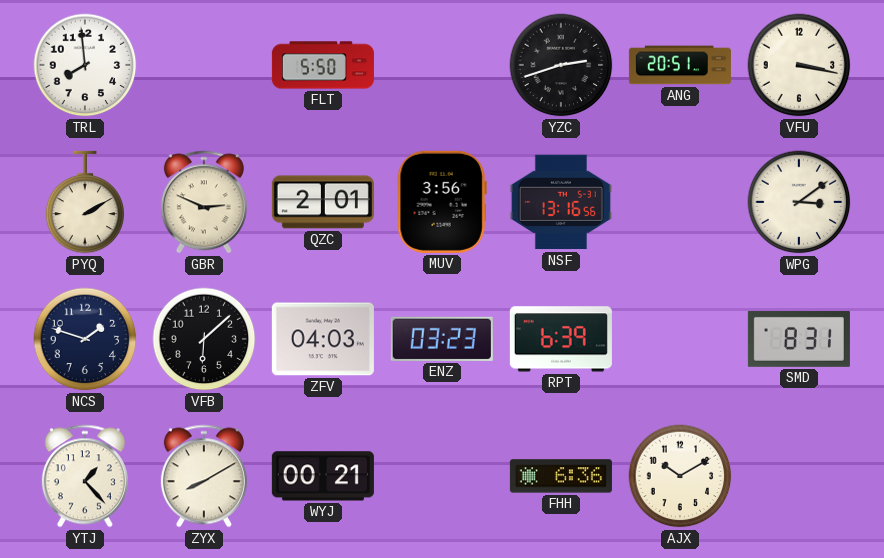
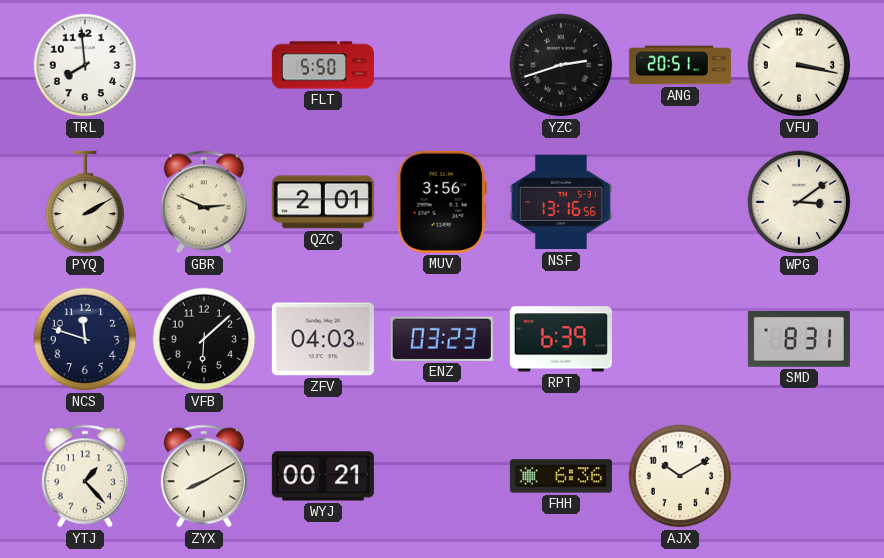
NCS: 1:48 -> 11:48 (85, 339)
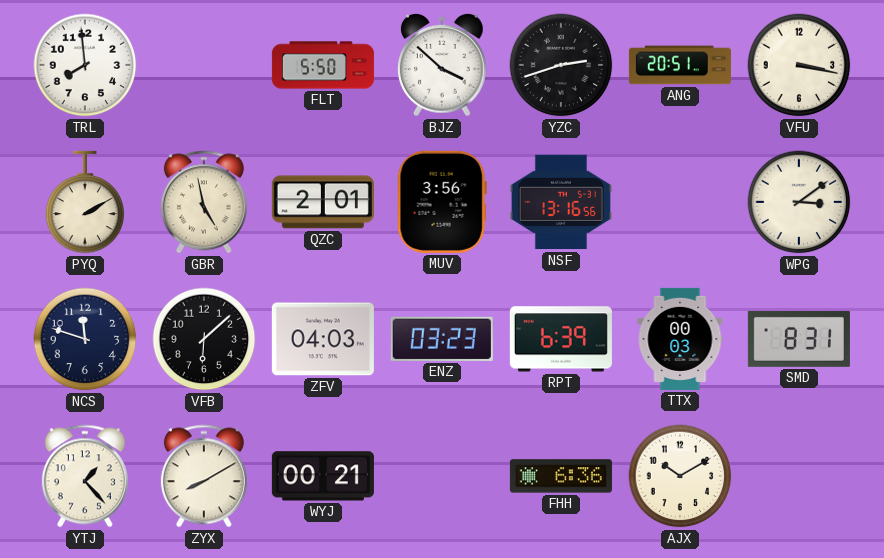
BJZ: none -> 3:52 (443, 65)
GBR: 2:49 -> 4:58 (204, 202)
TTX: none -> 00:03 (680, 339)
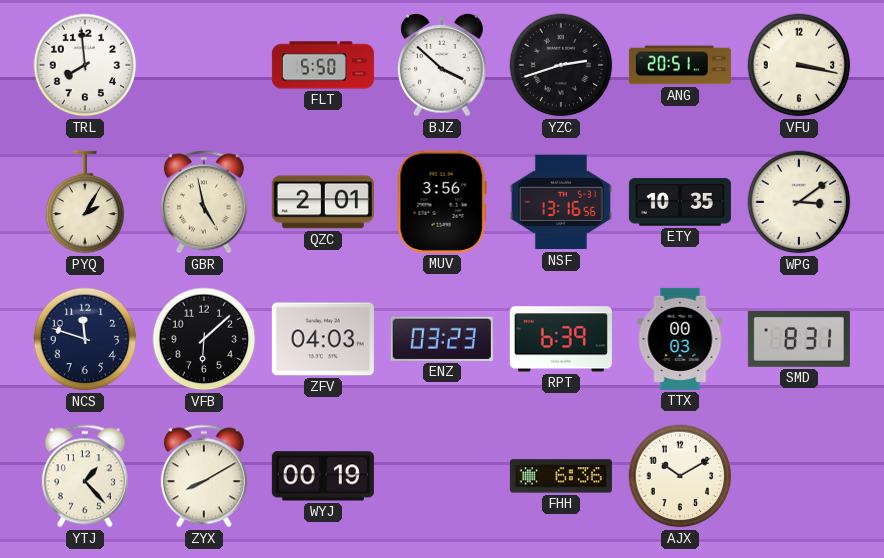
PYQ: 2:10 -> 2:05 (85, 202)
ETY: none -> 10:35 (680, 202)
WYJ: 00:21 -> 00:19 (323, 476)
